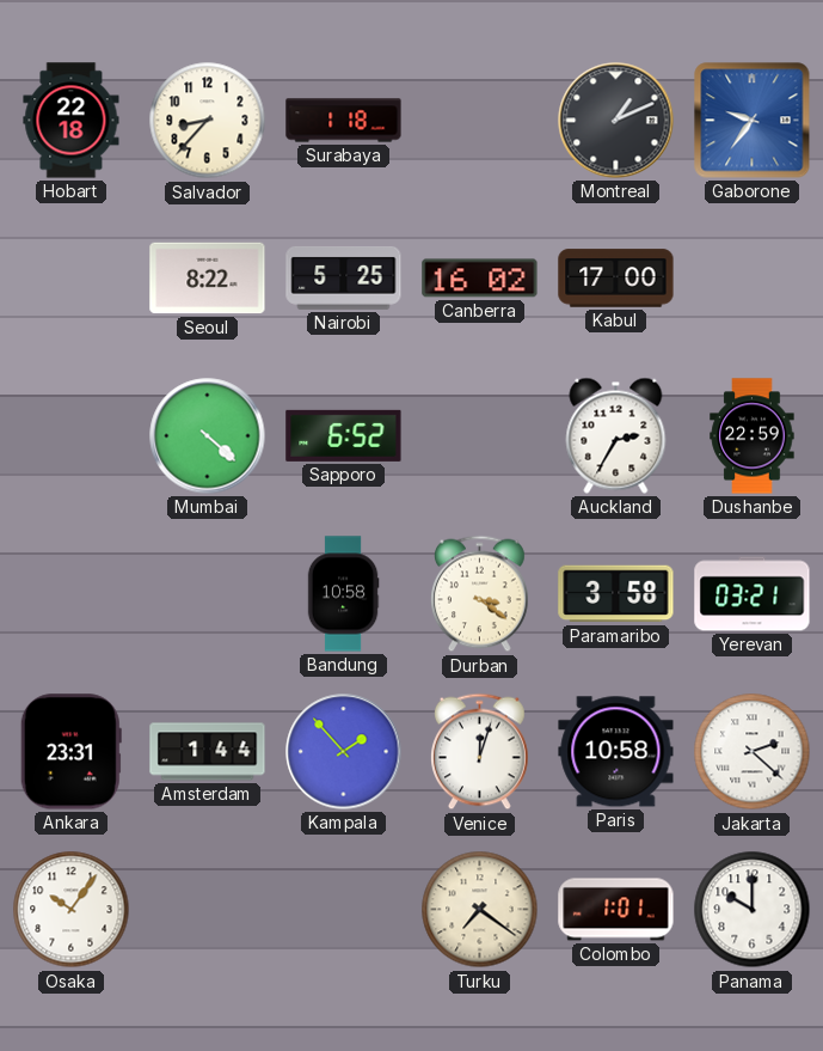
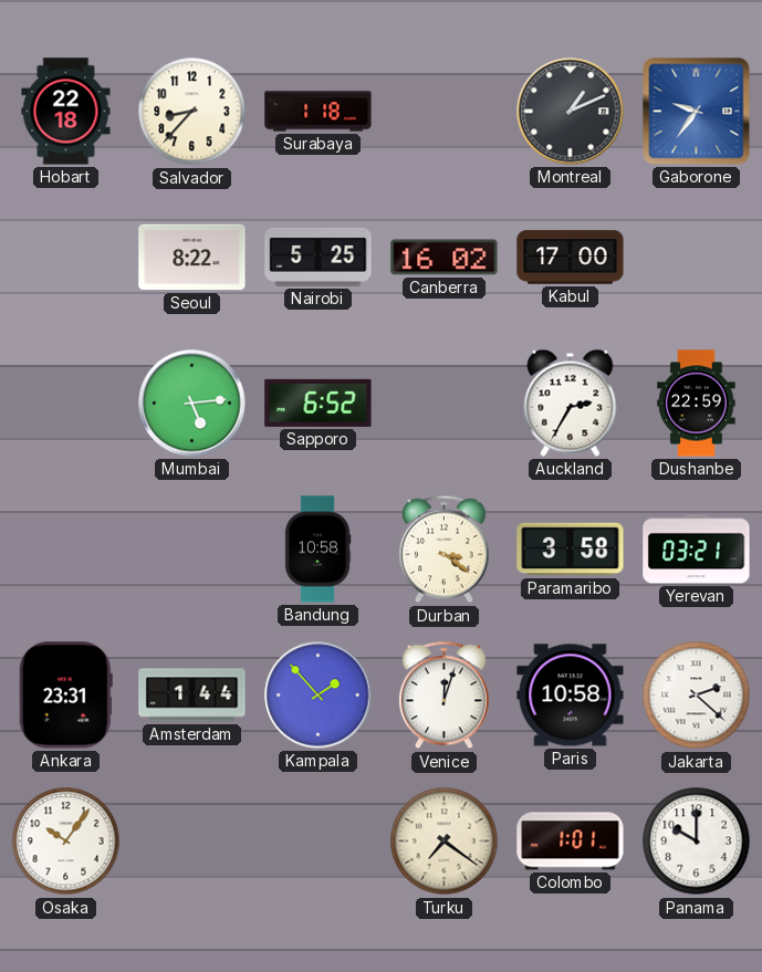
Mumbai: 4:22 -> 5:14 (192, 404)
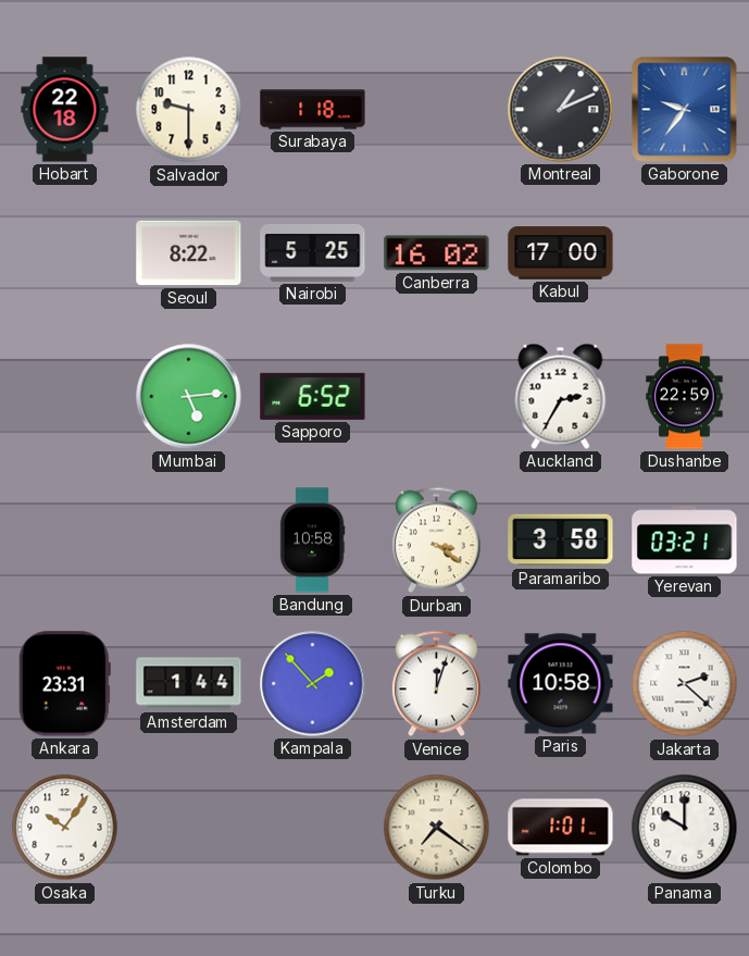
Salvador: 8:37 -> 9:30 (189, 110)
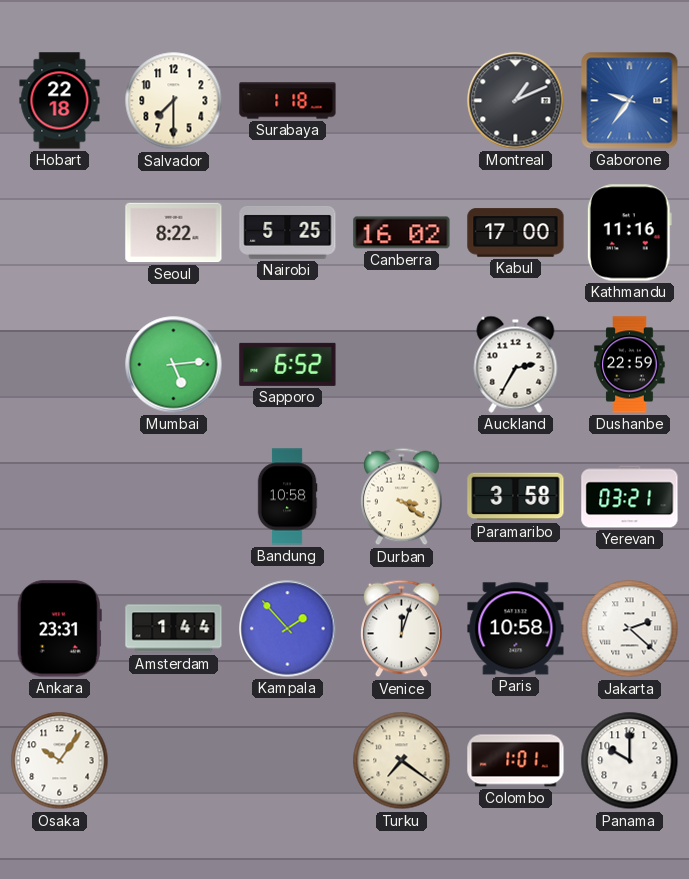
Salvador: 9:30 -> 7:30 (174, 101)
Kathmandu: none -> 11:16 (629, 233)
